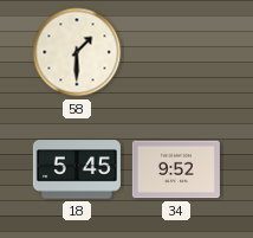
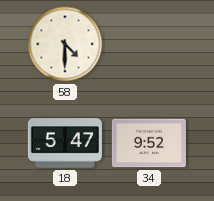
58: 1:30 -> 4:30 (65, 44)
18: 5:45 -> 5:47 (65, 143)
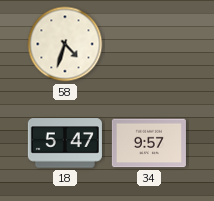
58: 4:30 -> 4:33 (65, 44)
34: 9:52 -> 9:57 (149, 143)
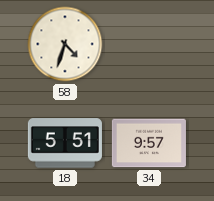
18: 5:47 -> 5:51 (65, 143)
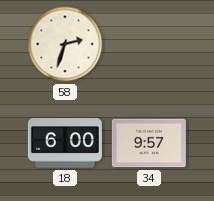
58: 4:33 -> 2:33 (65, 44)
18: 5:51 -> 6:00 (65, 143)
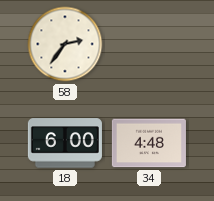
58: 2:33 -> 2:36 (65, 44)
34: 9:57 -> 4:48 (149, 143)
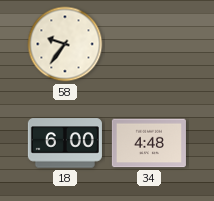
58: 2:36 -> 9:36 (65, 44)
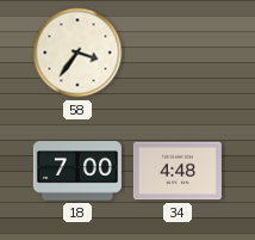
58: 9:36 -> 3:36 (77, 53)
18: 6:00 -> 7:00 (77, 171)
